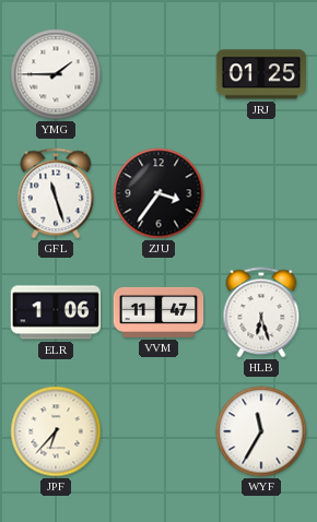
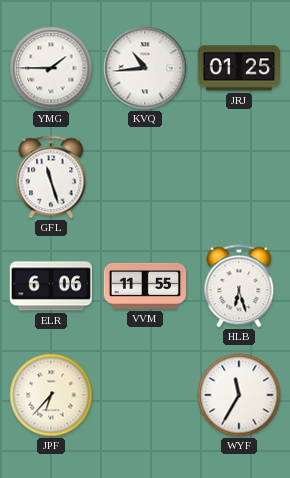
KVQ: none -> 10:44 (145, 68)
ZJU: 3:36 -> none (158, 193)
ELR: 1:06 -> 6:06 (50, 286)
VVM: 11:47 -> 11:55 (145, 286)
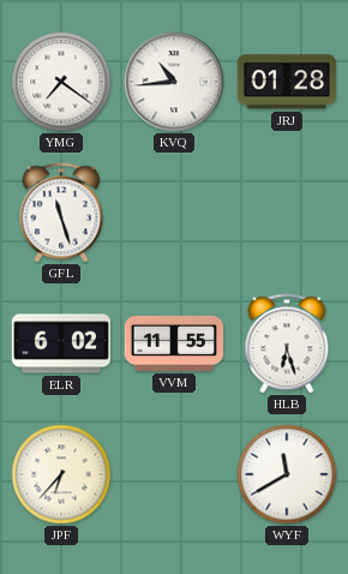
YMG: 1:45 -> 7:21 (61, 82)
JRJ: 01:25 -> 01:28 (286, 82)
ELR: 6:06 -> 6:02 (60, 343)
WYF: 11:35 -> 11:40 (287, 474)
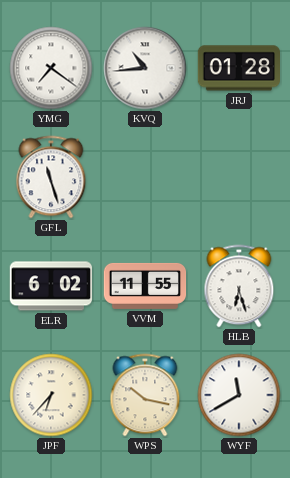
WPS: none -> 10:17 (145, 395)
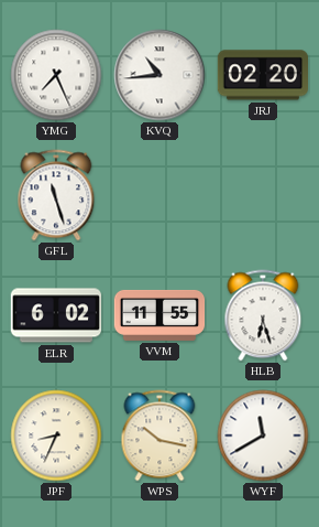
YMG: 7:21 -> 7:26 (56, 75)
JRJ: 01:28 -> 02:20 (262, 75)
JPF: 6:37 -> 8:34 (56, 435)
